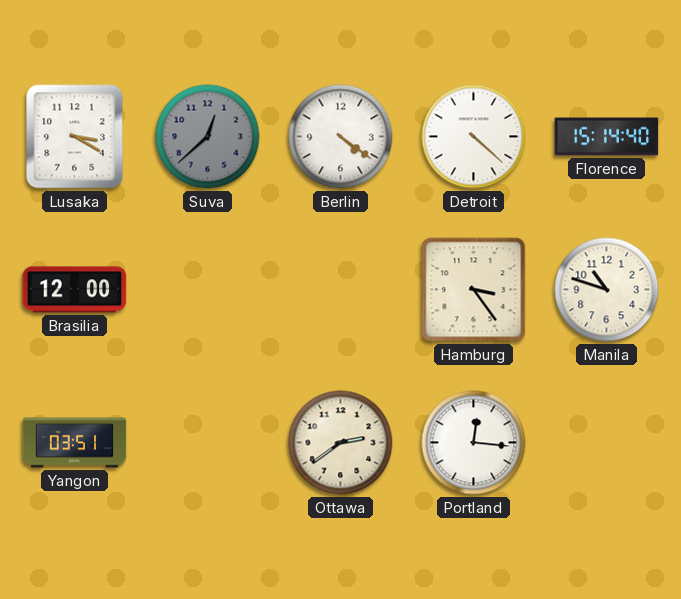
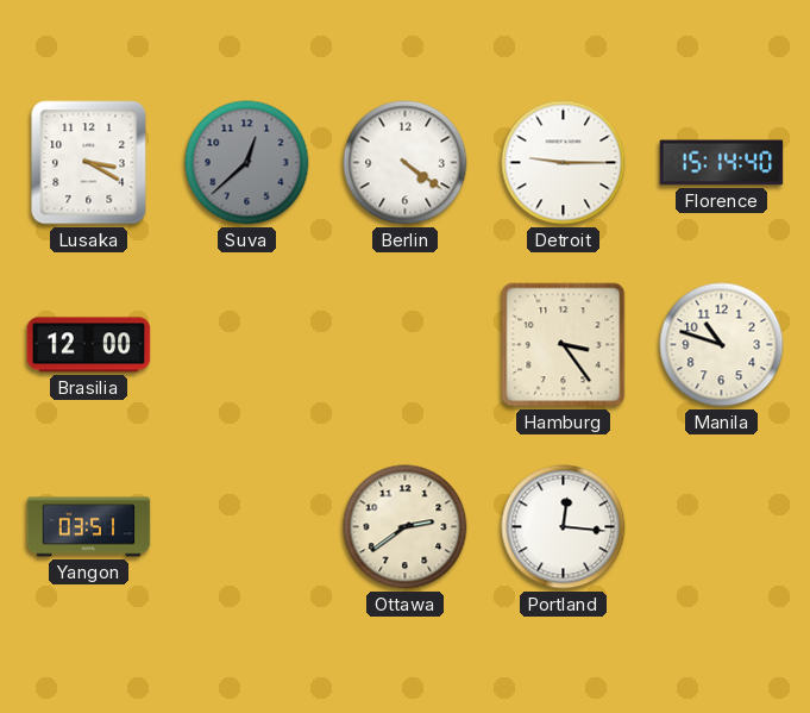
Detroit: 4:22 -> 9:15 (564, 163)
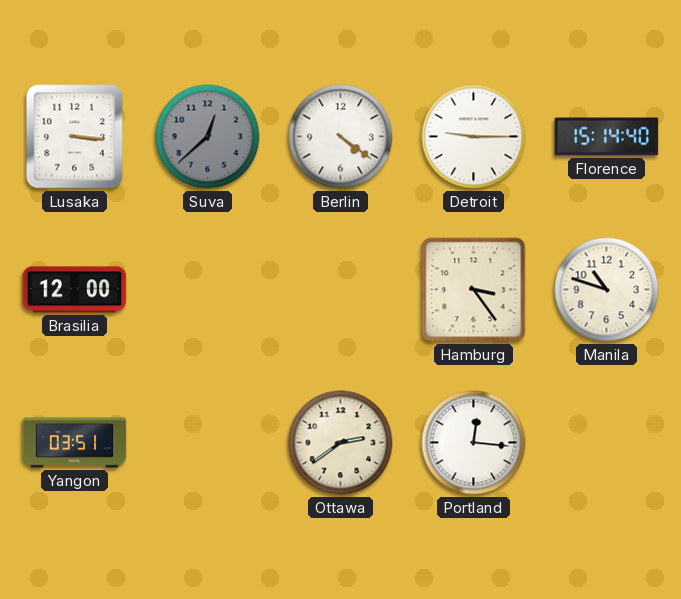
Lusaka: 3:20 -> 3:16 (75, 137)
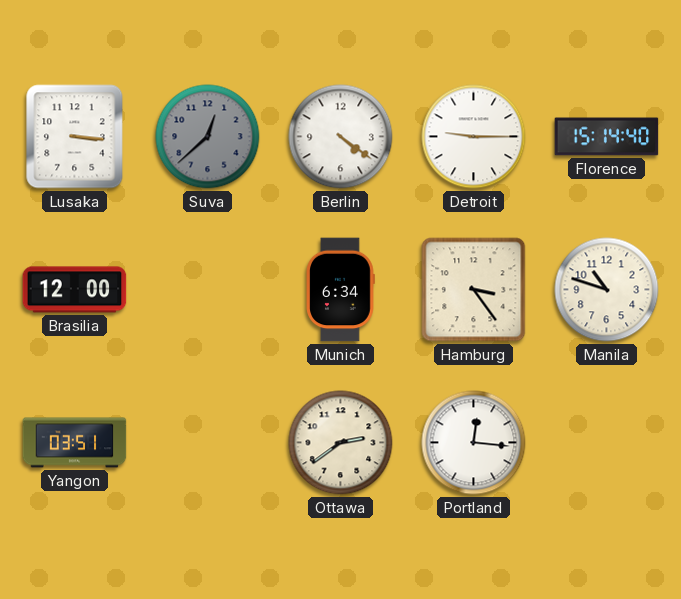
Munich: none -> 6:34 (340, 290)
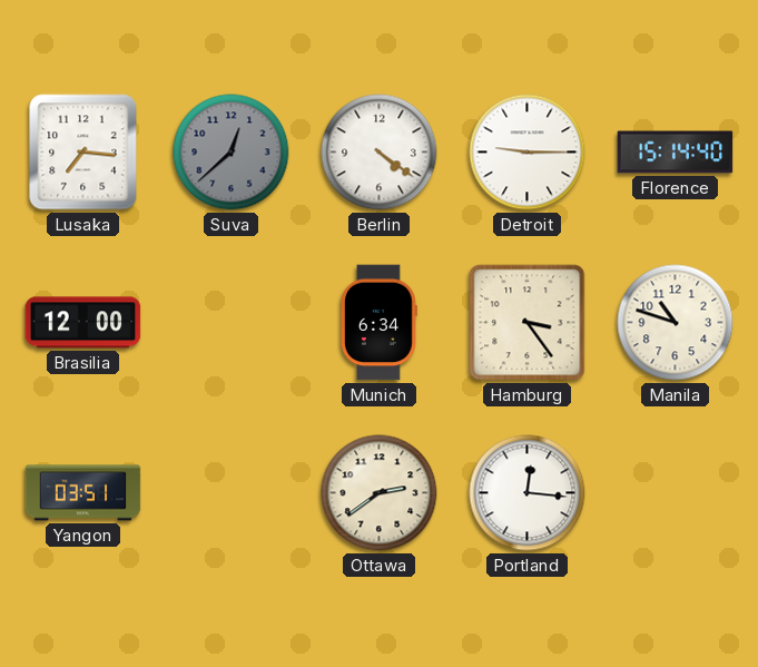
Lusaka: 3:16 -> 7:16 (83, 153)
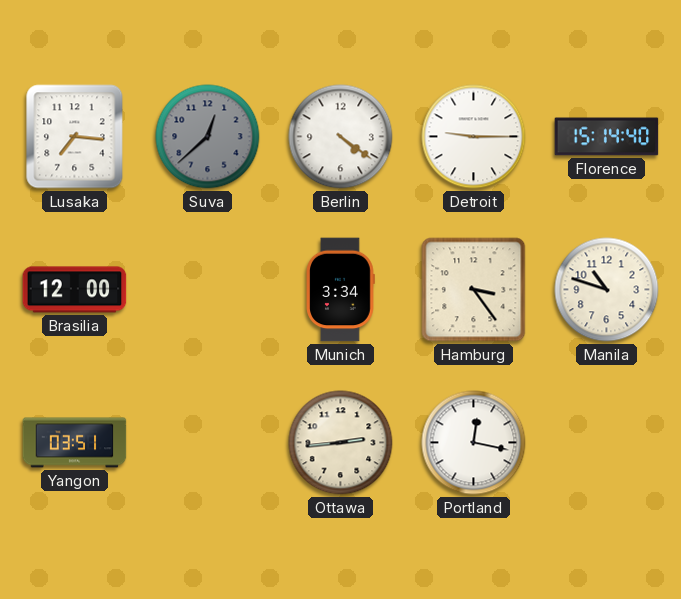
Munich: 6:34 -> 3:34 (340, 290)
Ottawa: 2:39 -> 2:44 (341, 443)
Portland: 12:16 -> 12:17 (474, 443)
